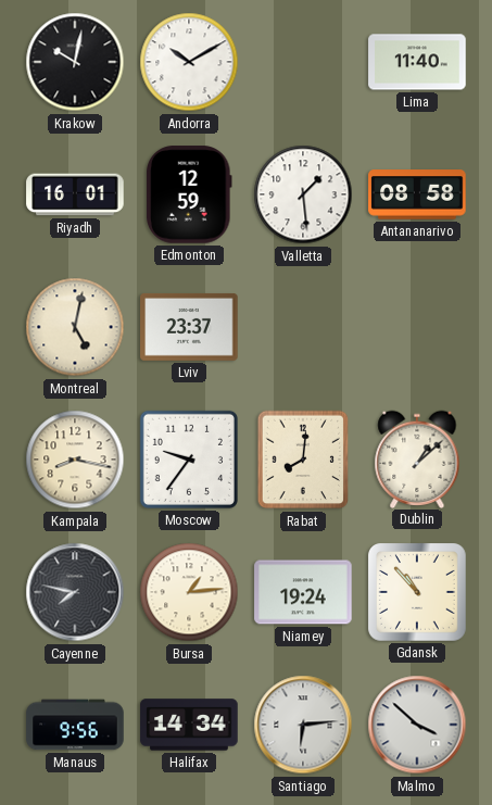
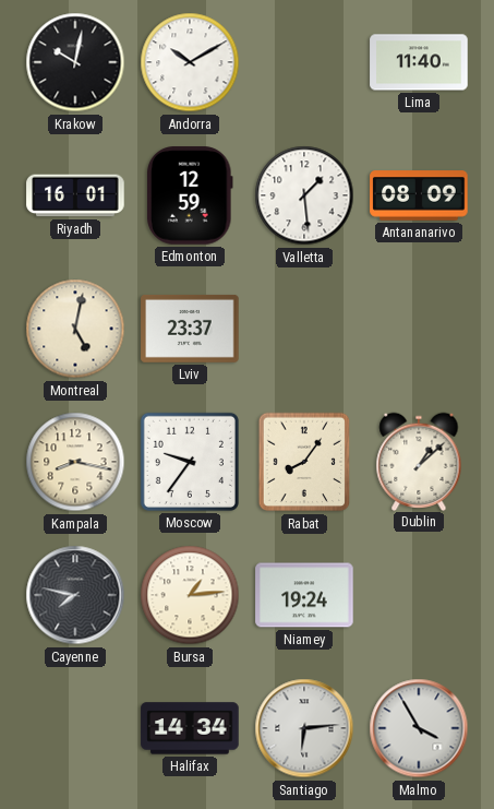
Antananarivo: 08:58 -> 08:09 (419, 195)
Rabat: 8:01 -> 8:06 (304, 462)
Gdansk: 10:53 -> none (418, 593)
Manaus: 9:56 -> none (75, 725)
Malmo: 3:52 -> 3:55 (419, 728)
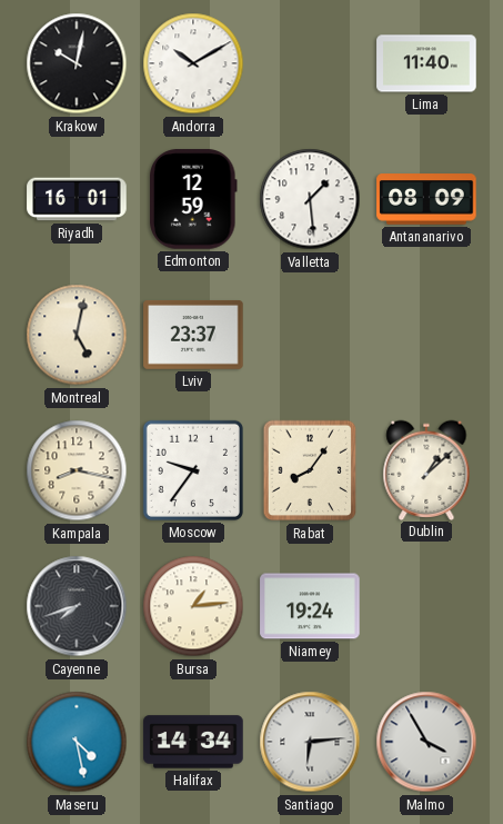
Cayenne: 7:47 -> 7:42 (77, 606)
Maseru: none -> 4:28 (77, 742)
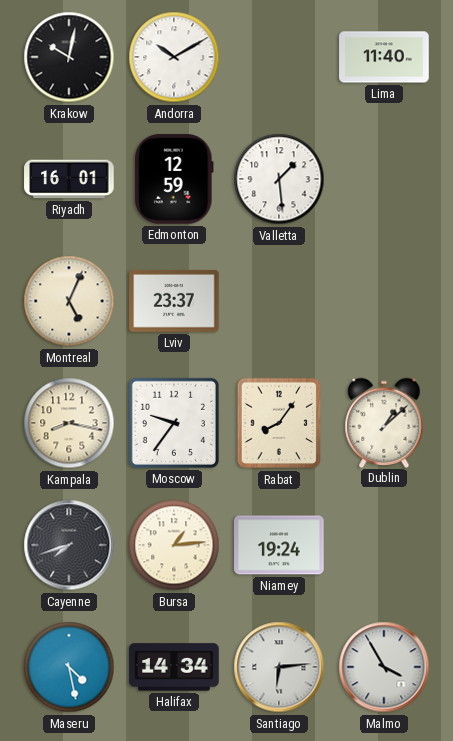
Antananarivo: 08:09 -> none (426, 199)
Montreal: 5:02 -> 5:04 (69, 301)
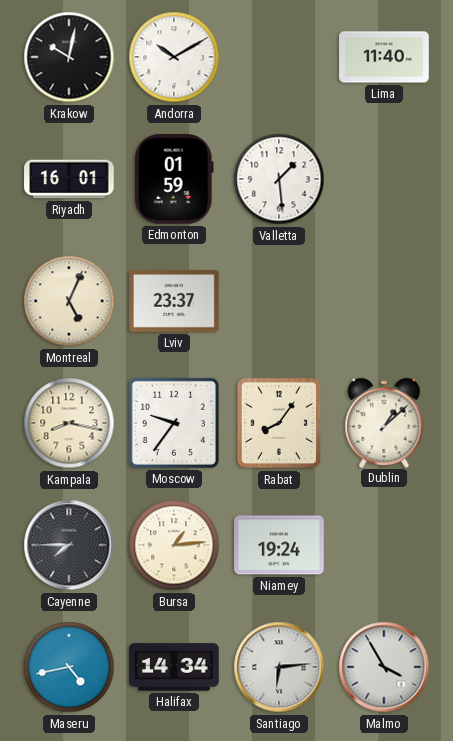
Edmonton: 12:59 -> 01:59 (175, 179)
Cayenne: 7:42 -> 7:45 (69, 545)
Maseru: 4:28 -> 4:43 (69, 667)
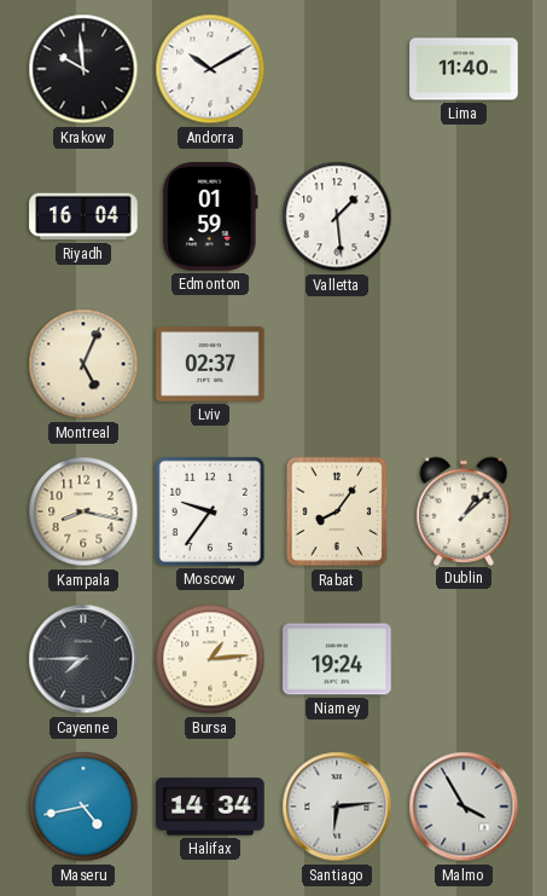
Krakow: 10:02 -> 9:59 (83, 69)
Riyadh: 16:01 -> 16:04 (83, 216)
Lviv: 23:37 -> 02:37 (210, 364)
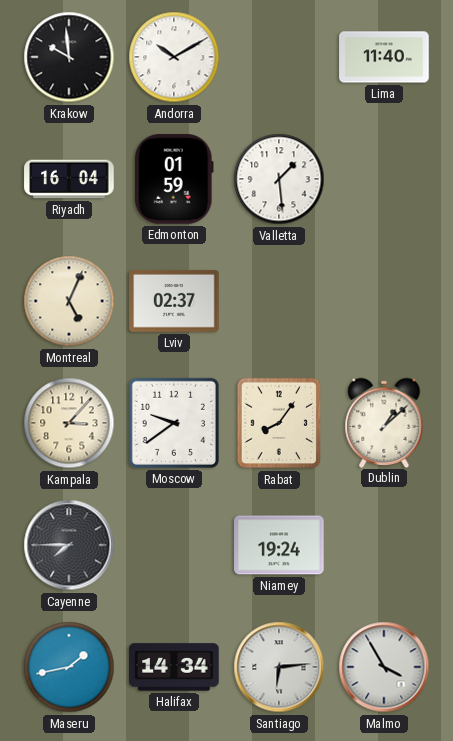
Kampala: 8:17 -> 3:07 (69, 423)
Moscow: 9:36 -> 9:39 (174, 423)
Bursa: 1:14 -> none (210, 659)
Maseru: 4:43 -> 1:43 (69, 667)
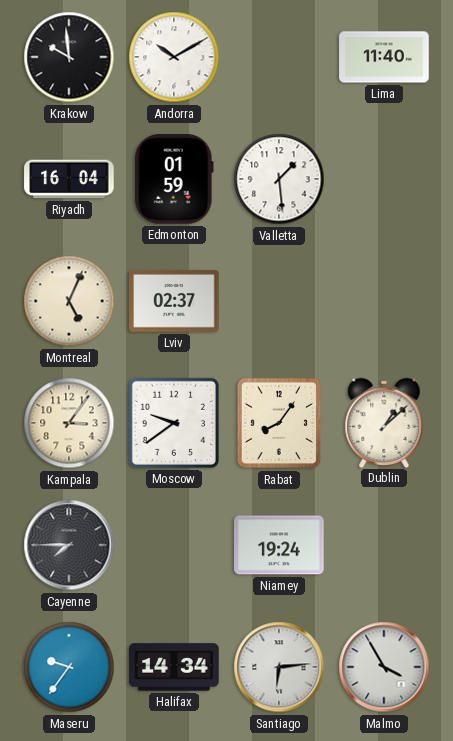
Kampala: 3:07 -> 3:06 (69, 423)
Maseru: 1:43 -> 9:36 (69, 667)
